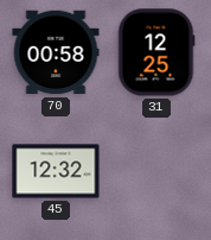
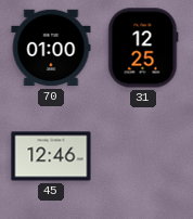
70: 00:58 -> 01:00 (51, 48)
45: 12:32 -> 12:46 (51, 156)
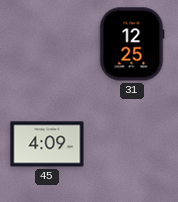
70: 01:00 -> none (51, 48)
45: 12:46 -> 4:09 (47, 144)
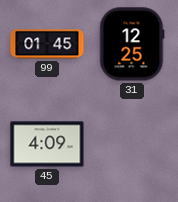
99: none -> 01:45 (47, 44)
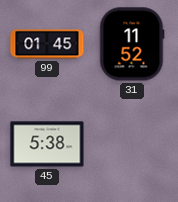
31: 12:25 -> 11:52 (132, 44)
45: 4:09 -> 5:38 (47, 144)
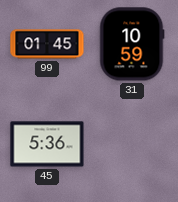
31: 11:52 -> 10:59 (132, 44)
45: 5:38 -> 5:36 (47, 144)
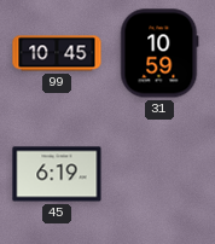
99: 01:45 -> 10:45 (57, 53)
45: 5:36 -> 6:19 (57, 174)
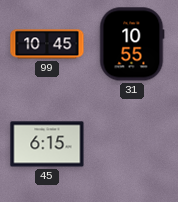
31: 10:59 -> 10:55 (132, 44)
45: 6:19 -> 6:15 (47, 144)
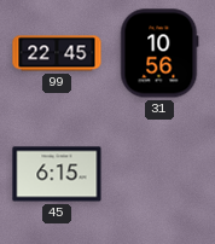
99: 10:45 -> 22:45 (57, 53)
31: 10:55 -> 10:56 (159, 53)
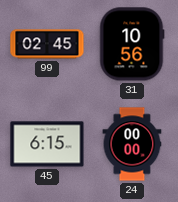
99: 22:45 -> 02:45 (47, 44)
24: none -> 00:00 (132, 144)
